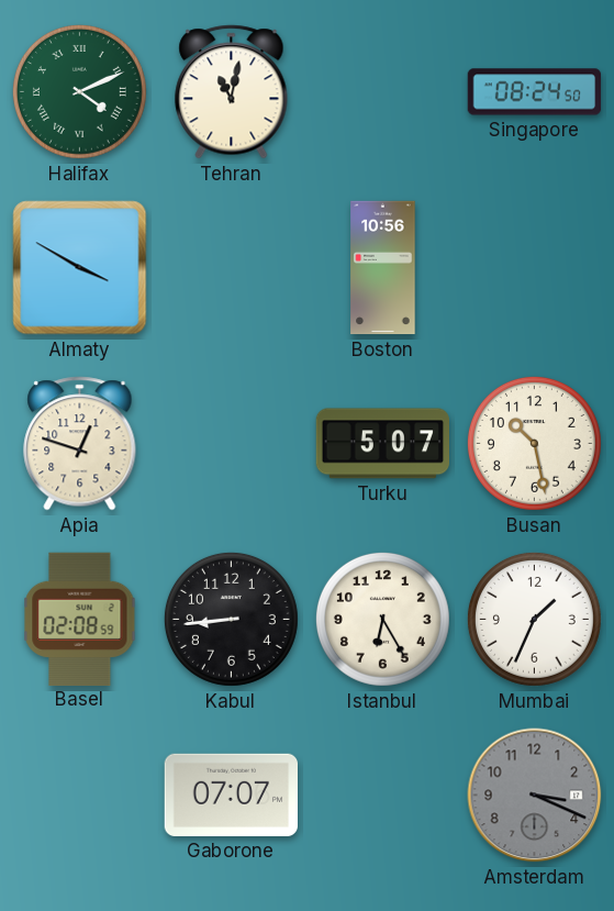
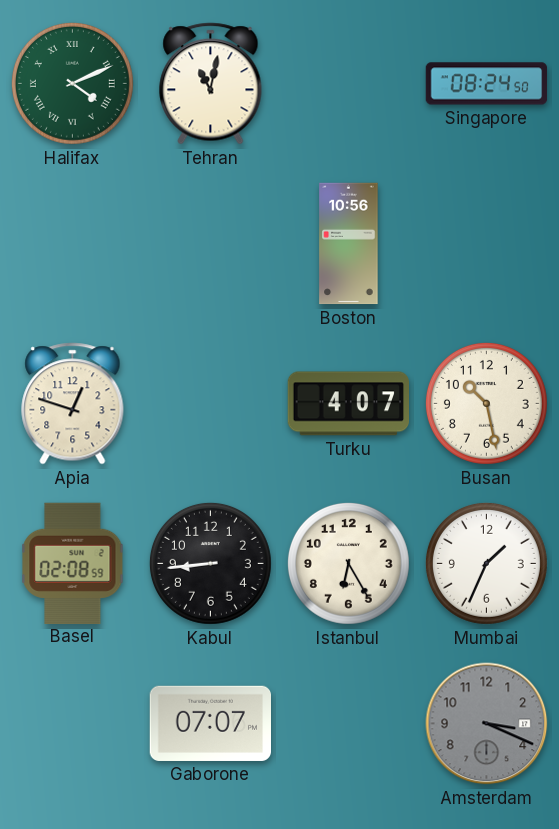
Almaty: 3:50 -> none (80, 268)
Turku: 5:07 -> 4:07 (348, 404)
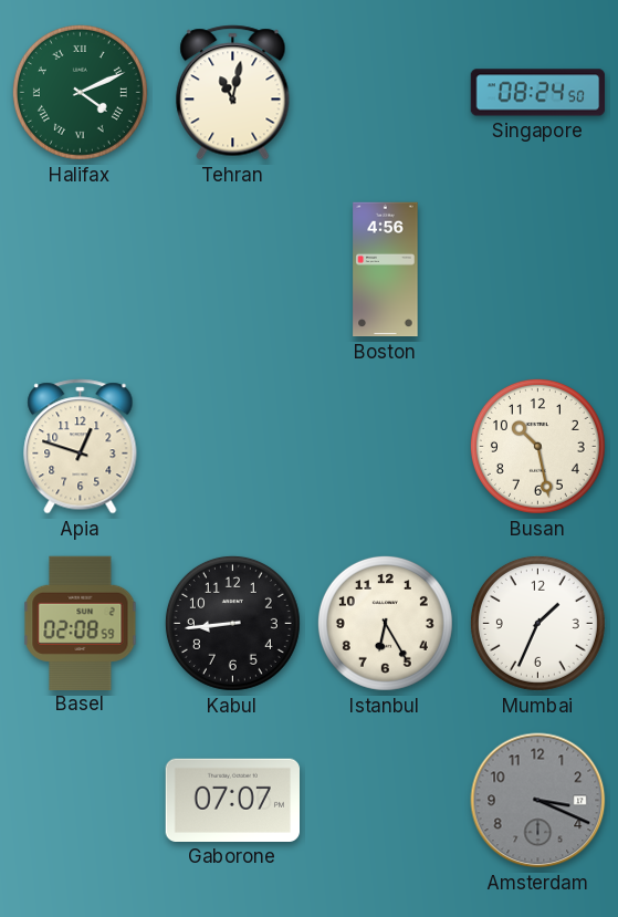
Boston: 10:56 -> 4:56 (386, 270)
Turku: 4:07 -> none (348, 404)
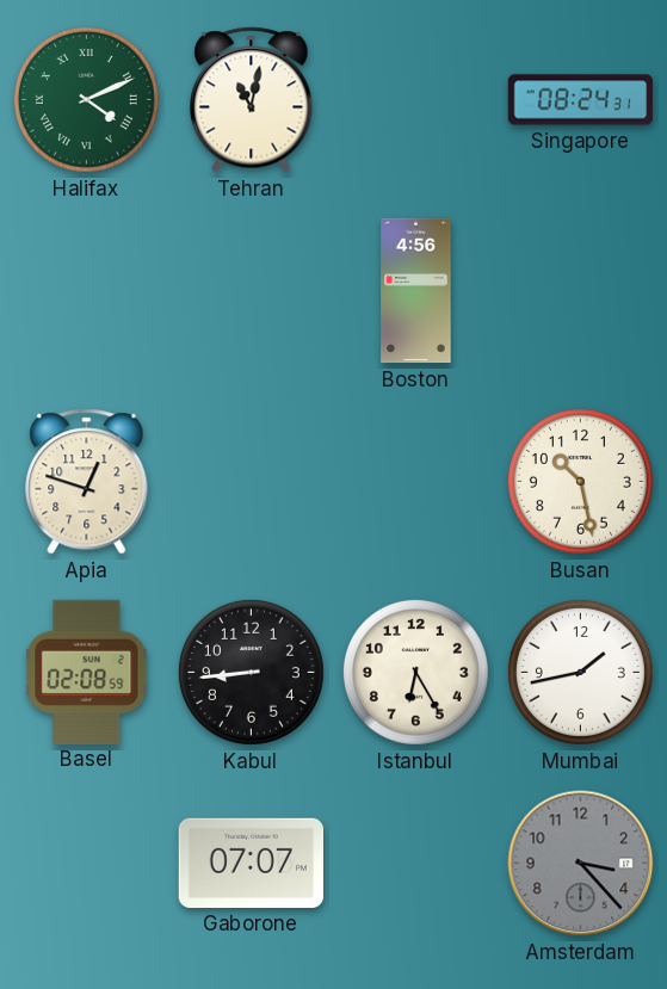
Singapore: 08:24:50 -> 08:24:31 (581, 100)
Mumbai: 1:34 -> 1:43 (580, 672)
Amsterdam: 3:19 -> 3:23 (581, 864)
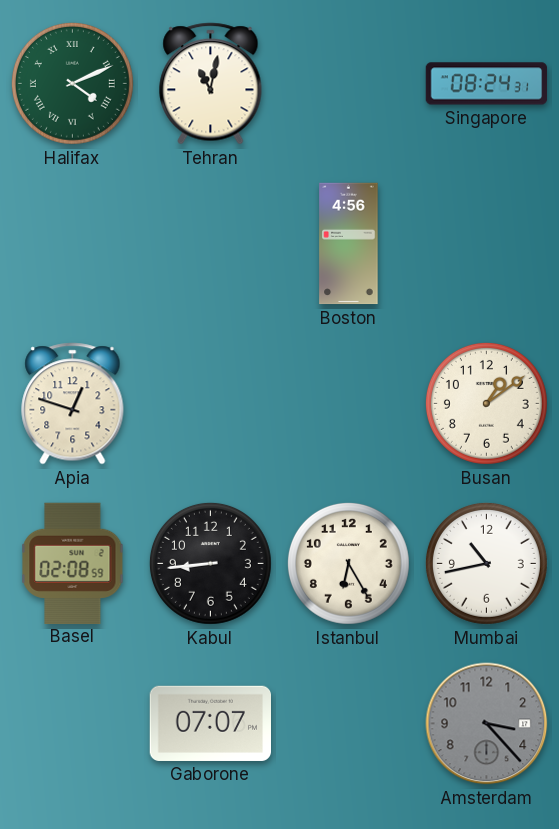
Busan: 10:28 -> 1:09 (486, 403)
Mumbai: 1:43 -> 10:43 (486, 563)
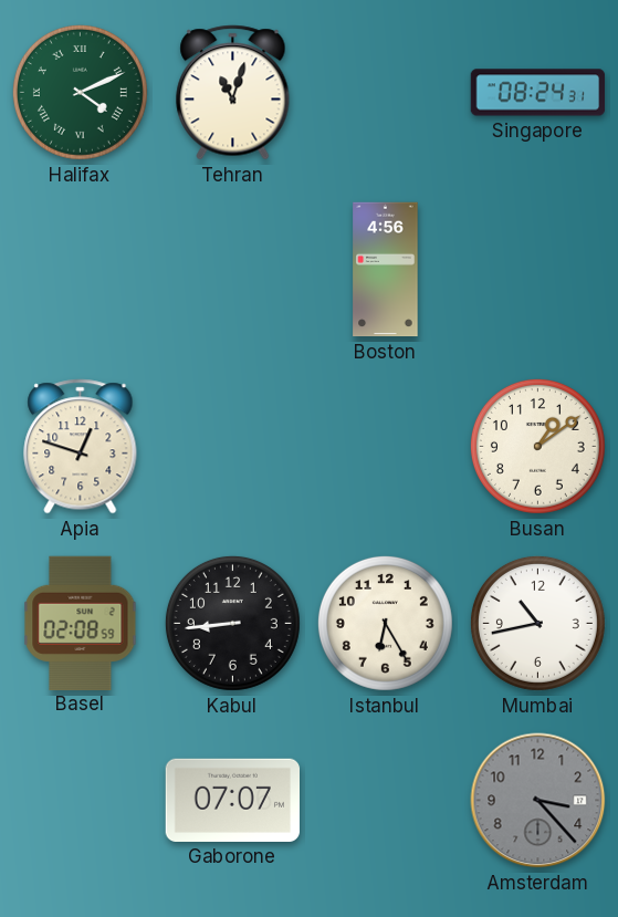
Tehran: 11:02 -> 11:03 (233, 93)
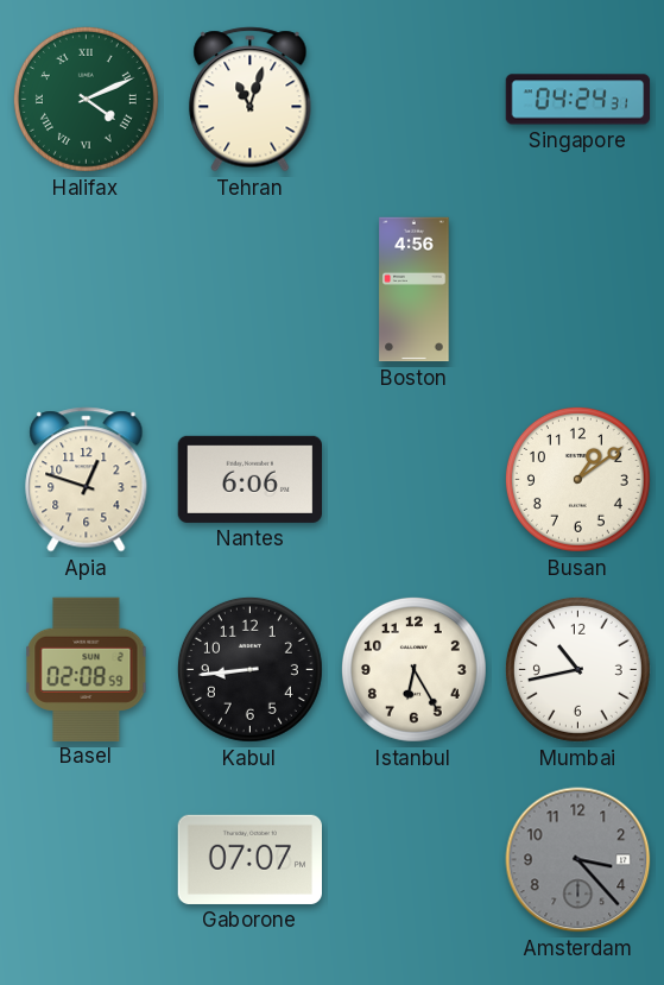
Singapore: 08:24 -> 04:24 (578, 100)
Nantes: none -> 6:06 (249, 479)
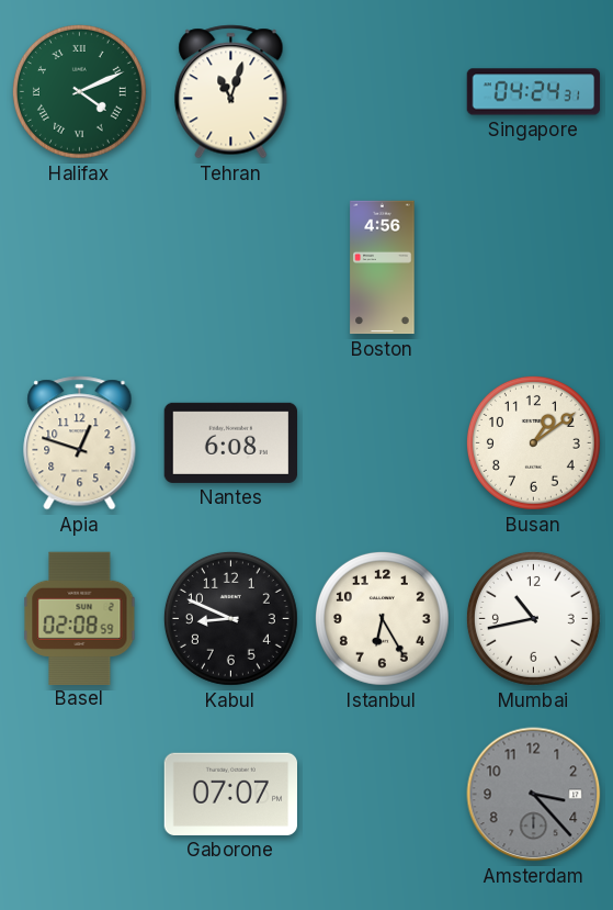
Nantes: 6:06 -> 6:08 (230, 442)
Kabul: 8:44 -> 8:49 (230, 618)
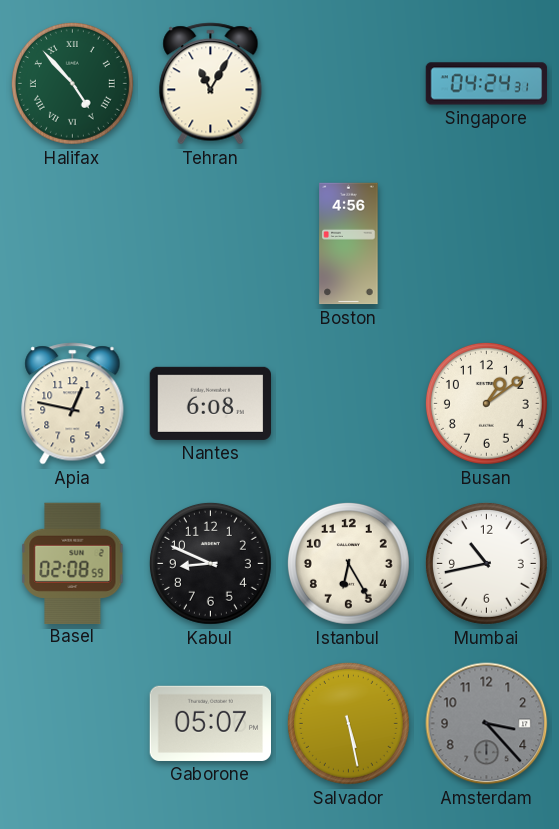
Halifax: 4:11 -> 4:53 (72, 83)
Tehran: 11:03 -> 11:05 (211, 84)
Apia: 12:48 -> 12:47 (73, 404)
Gaborone: 07:07 -> 05:07 (210, 723)
Salvador: none -> 5:28 (348, 723)
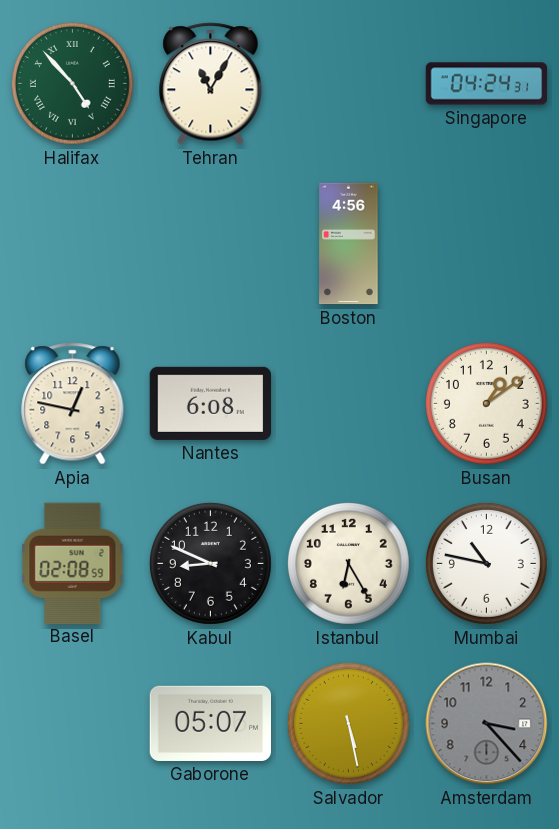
Mumbai: 10:43 -> 10:47 (486, 563)
